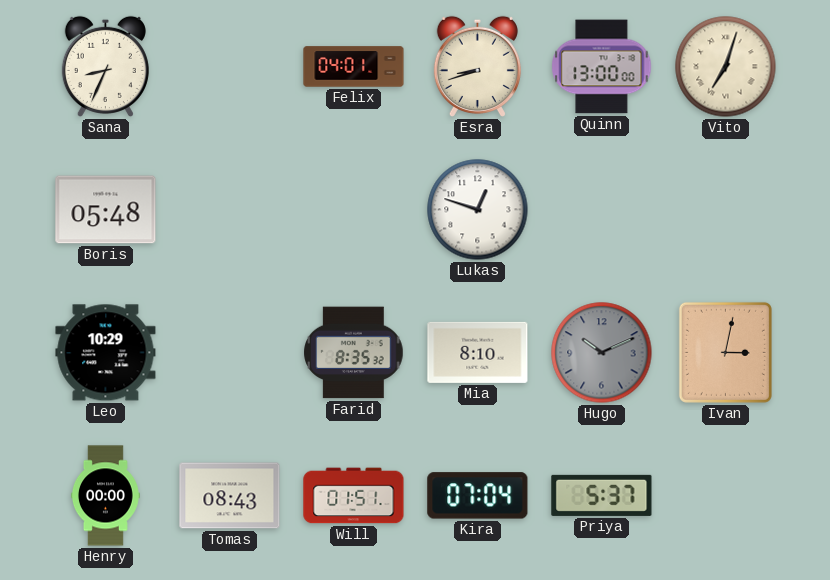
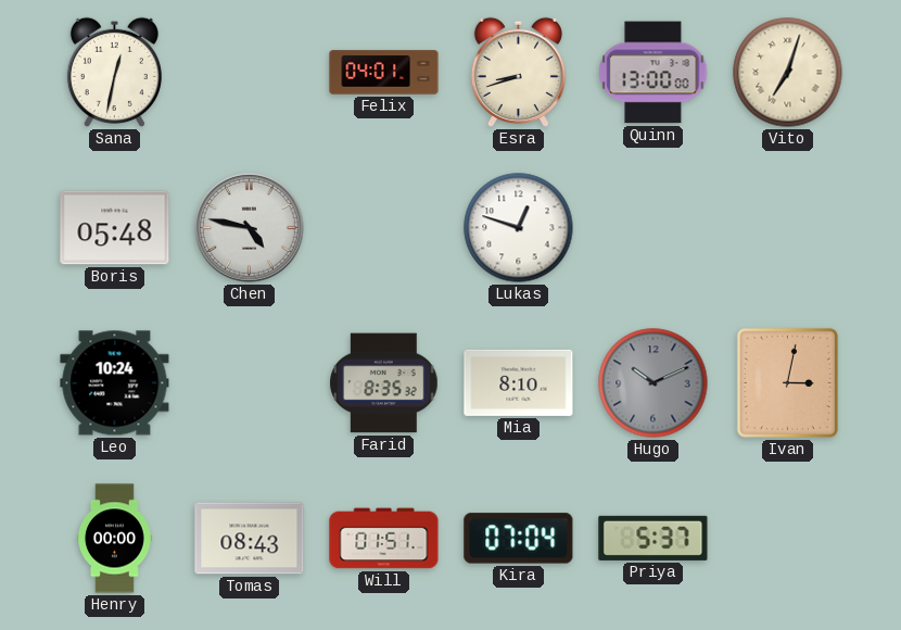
Sana: 8:34 -> 12:32 (114, 72)
Chen: none -> 4:47 (250, 228)
Leo: 10:29 -> 10:24 (115, 383)
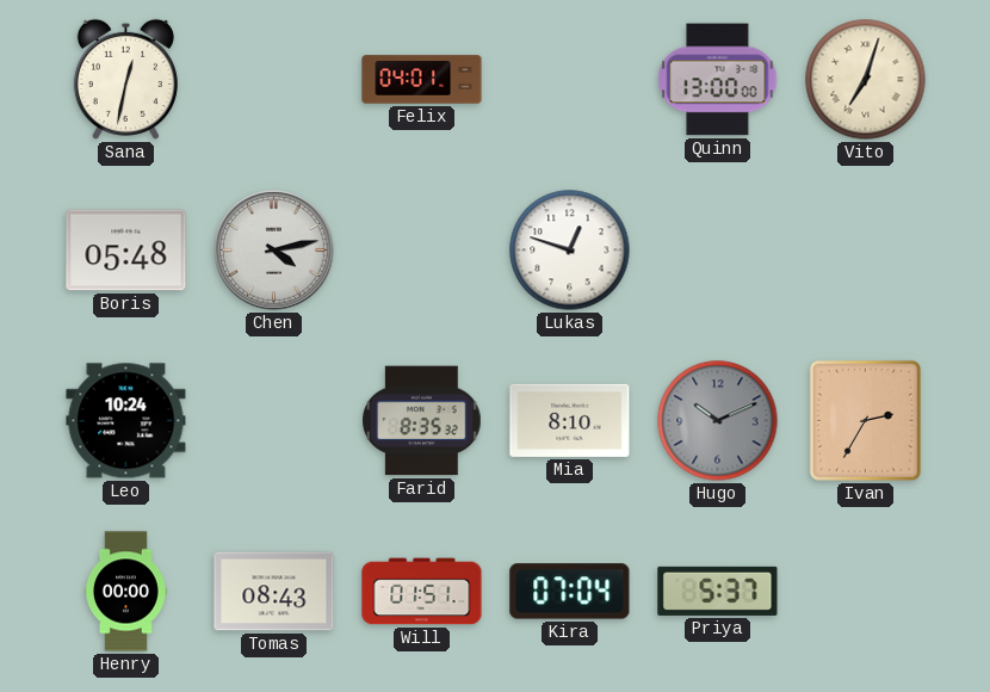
Esra: 8:42 -> none (518, 72)
Chen: 4:47 -> 4:13 (274, 251)
Ivan: 3:02 -> 2:35 (865, 420)
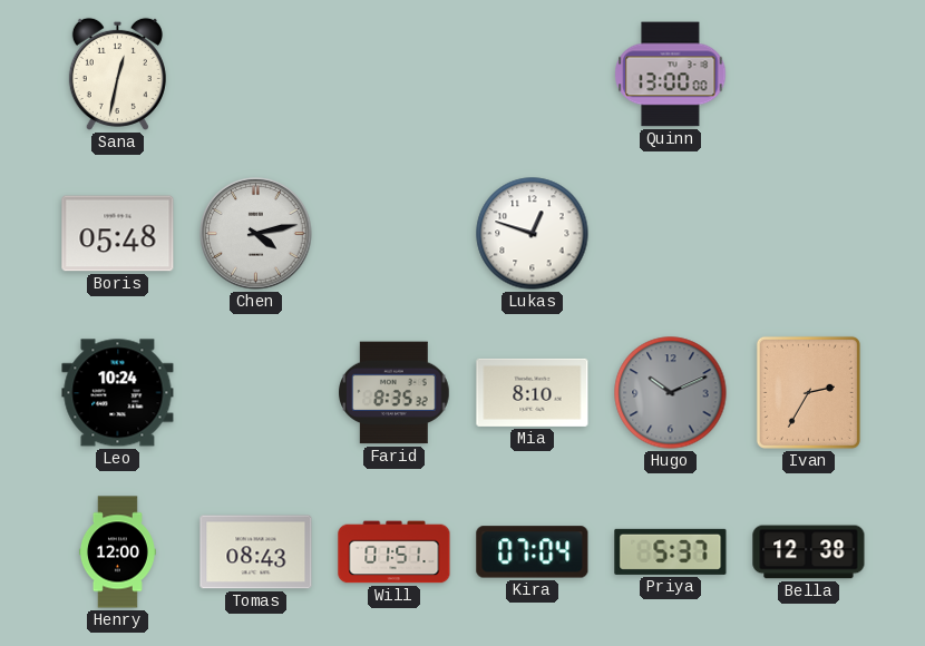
Felix: 04:01 -> none (422, 80)
Vito: 7:03 -> none (866, 80)
Henry: 00:00 -> 12:00 (117, 552)
Bella: none -> 12:38 (809, 552)
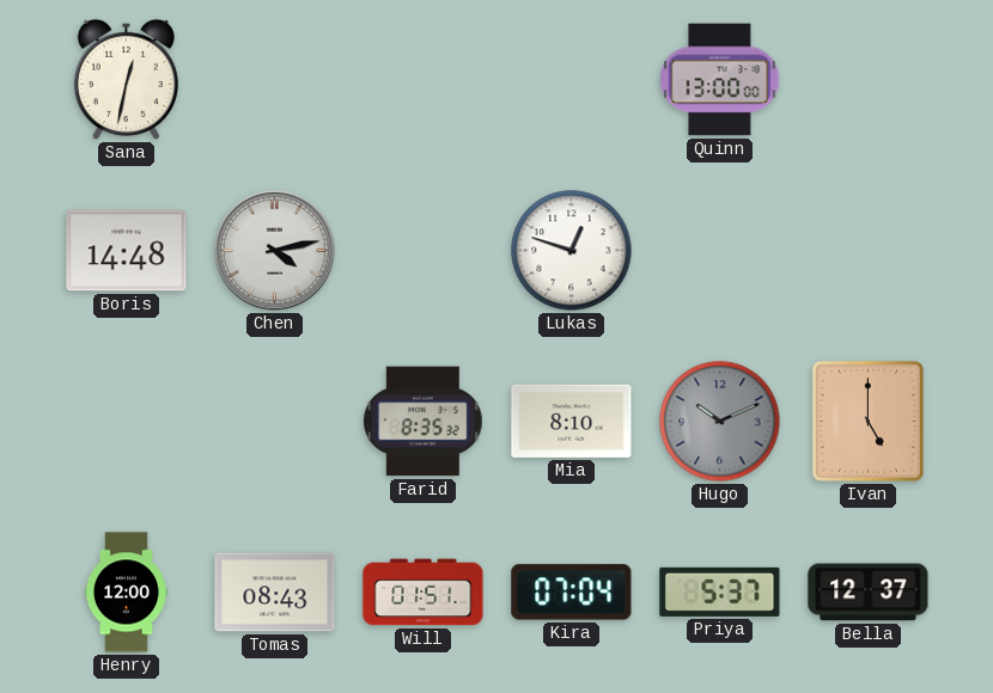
Boris: 05:48 -> 14:48 (127, 251)
Leo: 10:24 -> none (118, 393)
Ivan: 2:35 -> 5:00 (867, 421)
Bella: 12:38 -> 12:37 (869, 593)
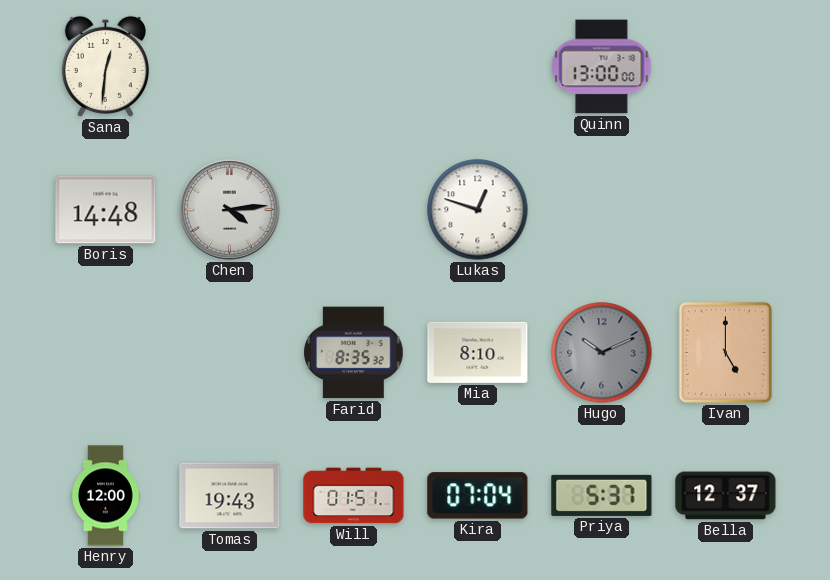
Sana: 12:32 -> 12:31 (105, 66)
Chen: 4:13 -> 4:14 (230, 210)
Tomas: 08:43 -> 19:43 (230, 496)
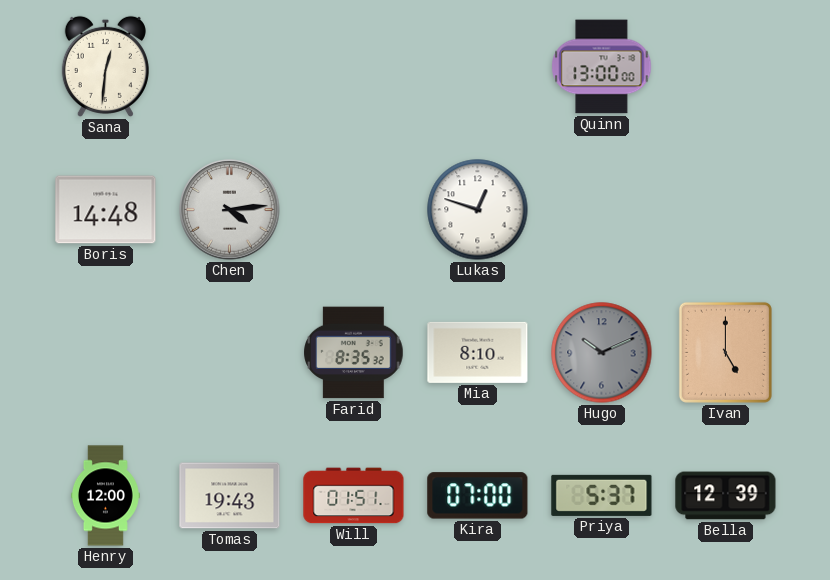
Kira: 07:04 -> 07:00 (478, 496)
Bella: 12:37 -> 12:39 (726, 496)
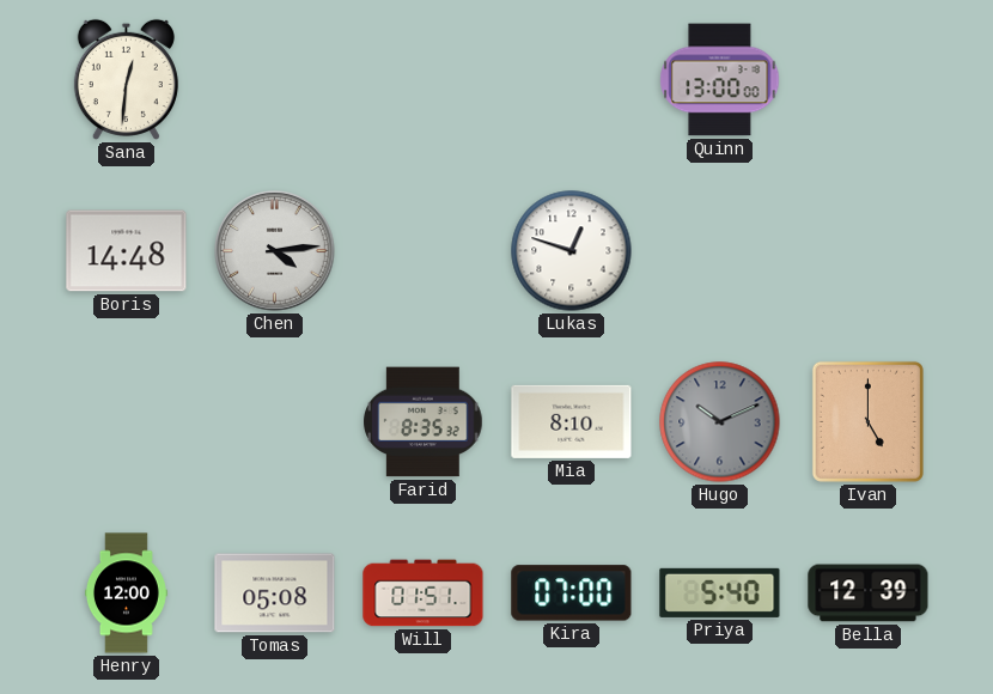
Tomas: 19:43 -> 05:08 (275, 593)
Priya: 5:37 -> 5:40 (720, 592)
